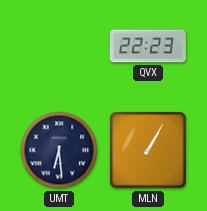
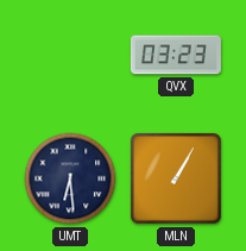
QVX: 22:23 -> 03:23 (176, 55)
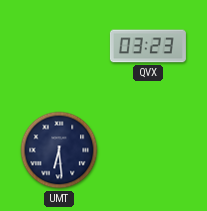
MLN: 1:05 -> none (176, 178)
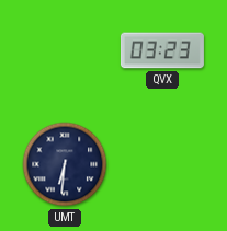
UMT: 6:29 -> 6:31 (65, 164)
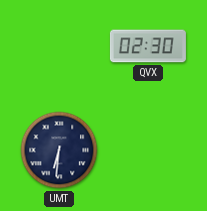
QVX: 03:23 -> 02:30 (148, 46)
